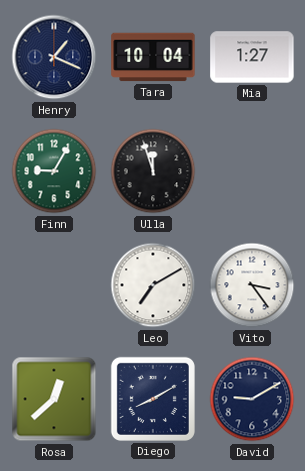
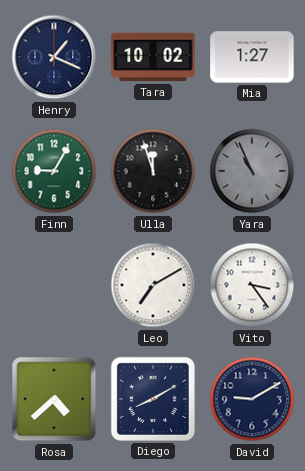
Tara: 10:04 -> 10:02 (153, 57)
Yara: none -> 10:56 (252, 171)
Rosa: 12:38 -> 4:38 (54, 399)
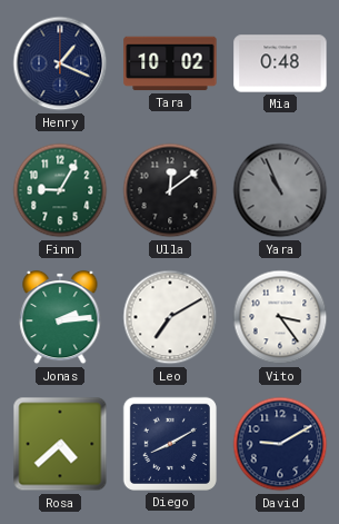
Mia: 1:27 -> 0:48 (280, 63)
Ulla: 11:57 -> 12:09 (170, 190)
Jonas: none -> 2:14 (60, 317)
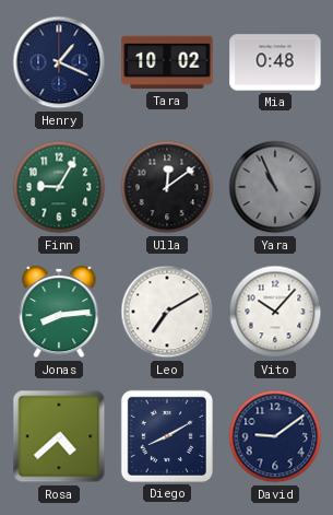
Jonas: 2:14 -> 8:14 (59, 312)
Vito: 3:24 -> 10:07 (275, 312)
David: 9:10 -> 9:09 (275, 436)
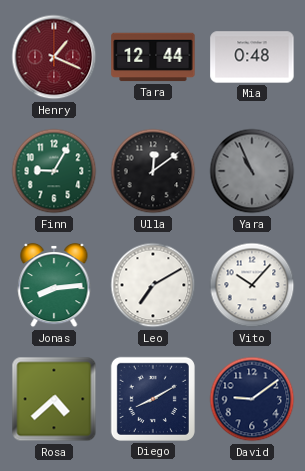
Henry dial: navy -> burgundy (54, 57)
Tara: 10:02 -> 12:44 (153, 57)
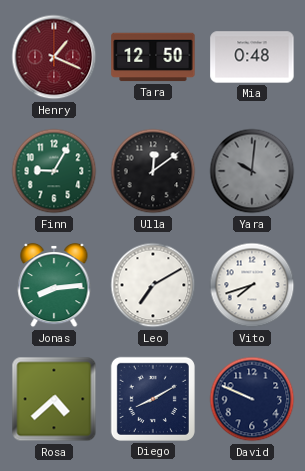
Tara: 12:44 -> 12:50 (153, 57)
Yara: 10:56 -> 10:01 (252, 171)
Vito: 10:07 -> 7:42 (252, 285)
David: 9:09 -> 9:49 (252, 399)
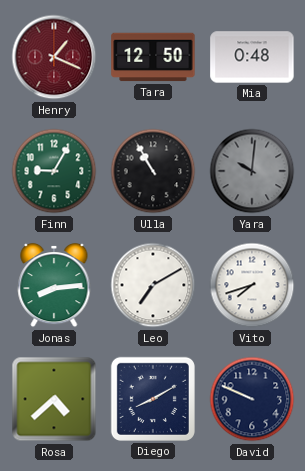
Ulla: 12:09 -> 10:55 (153, 171)
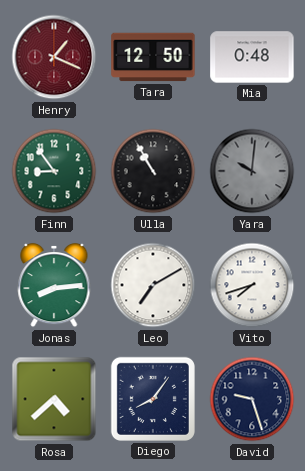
Finn: 9:05 -> 8:54 (54, 171)
Diego: 8:10 -> 8:06 (153, 399)
David: 9:49 -> 9:27 (252, 399)
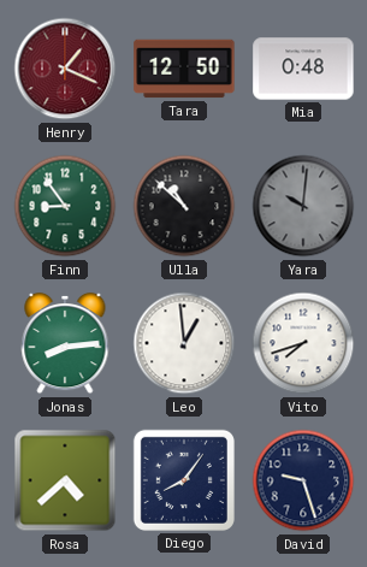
Ulla: 10:55 -> 10:52 (184, 206)
Leo: 7:10 -> 12:59 (184, 343)
